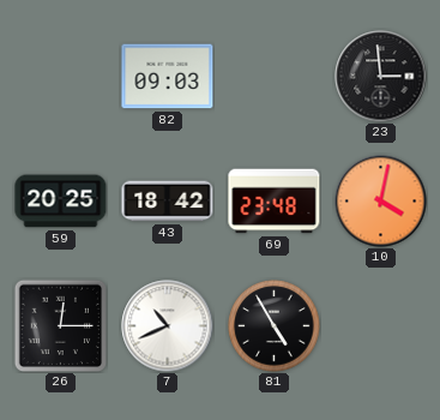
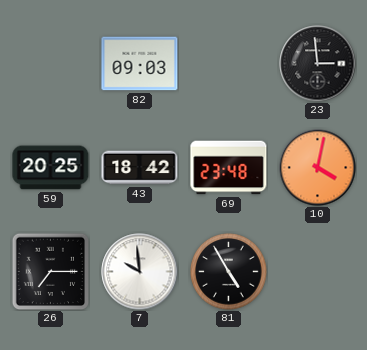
26: 12:15 -> 7:15 (50, 271)
7: 10:41 -> 9:59 (140, 272)
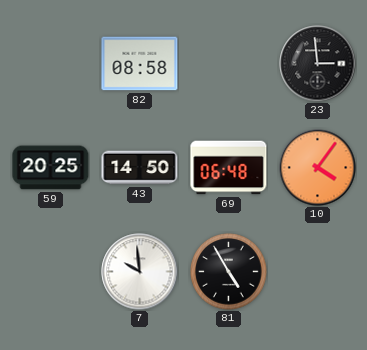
82: 09:03 -> 08:58 (140, 64)
43: 18:42 -> 14:50 (140, 168)
69: 23:48 -> 06:48 (229, 168)
10: 4:02 -> 4:06 (318, 168)
26: 7:15 -> none (50, 271)
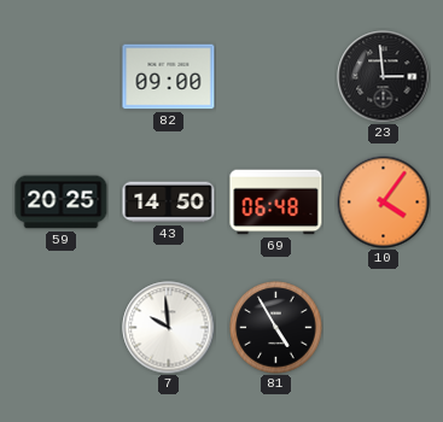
82: 08:58 -> 09:00 (169, 77)
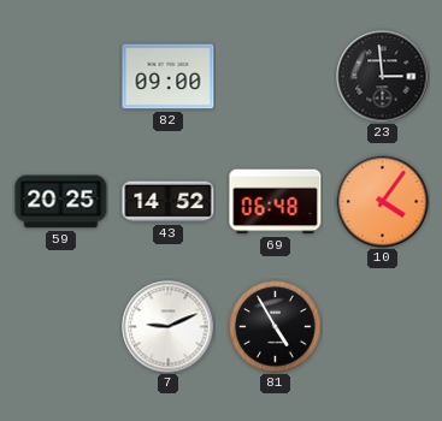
43: 14:50 -> 14:52 (169, 202)
7: 9:59 -> 9:11 (169, 327)
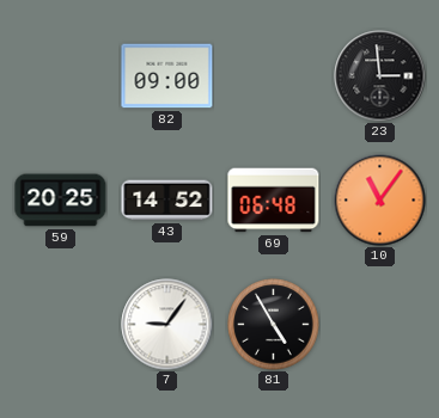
10: 4:06 -> 11:06 (380, 201)
7: 9:11 -> 9:06 (167, 325)
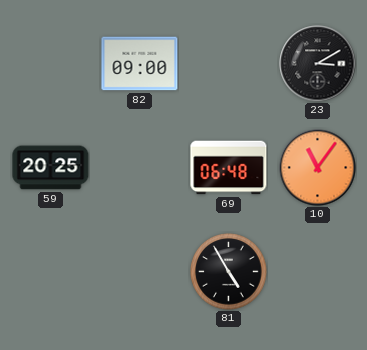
23: 2:59 -> 3:10 (318, 64)
43: 14:52 -> none (167, 201)
7: 9:06 -> none (167, 325)
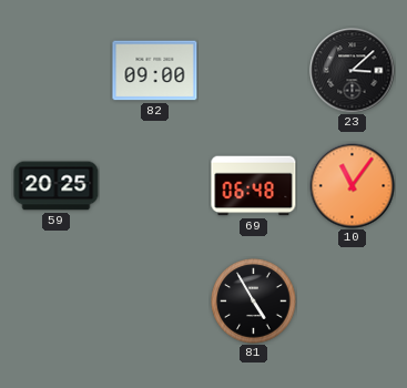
23: 3:10 -> 3:08 (353, 71)
